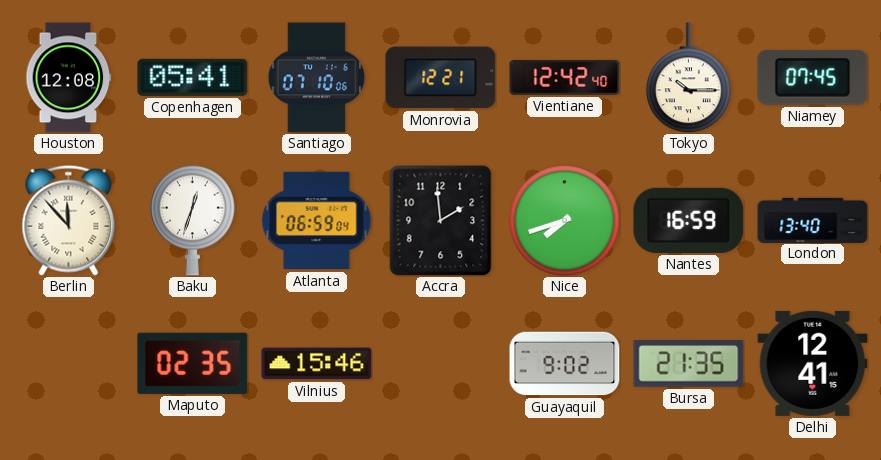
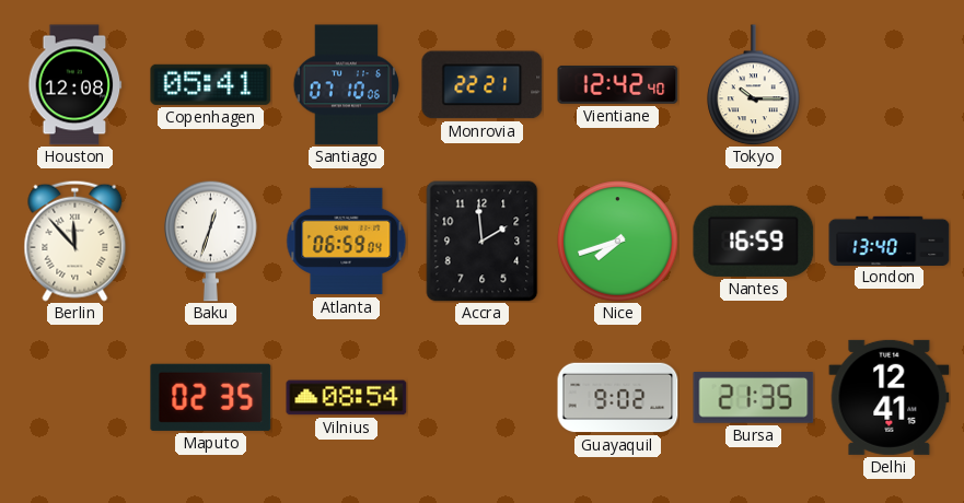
Monrovia: 12:21 -> 22:21 (483, 85)
Niamey: 07:45 -> none (813, 77)
Vilnius: 15:46 -> 08:54 (347, 398)
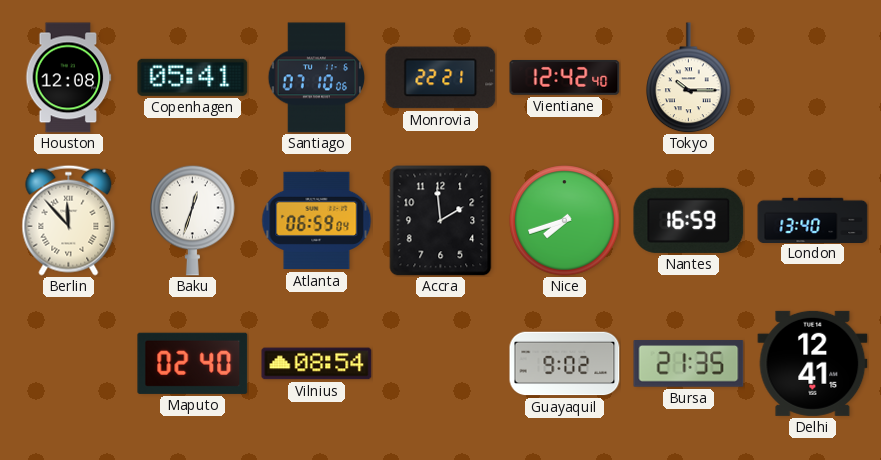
Maputo: 02:35 -> 02:40 (193, 363)
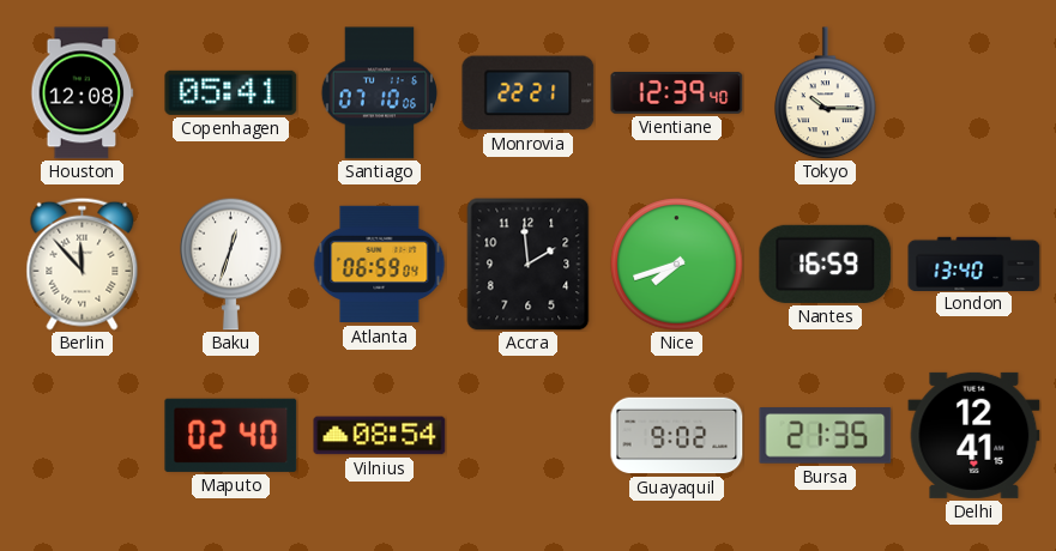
Vientiane: 12:42 -> 12:39 (677, 92)
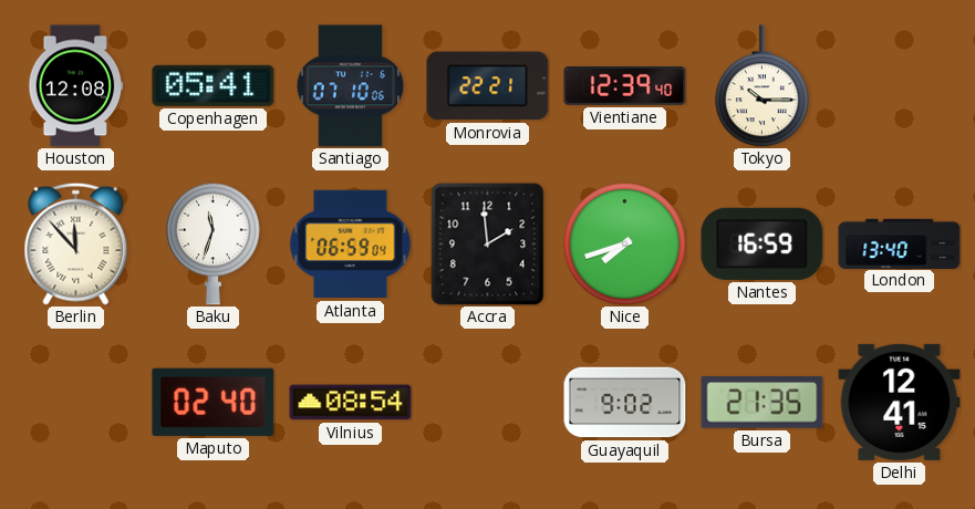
Baku: 12:33 -> 11:33 (214, 243)
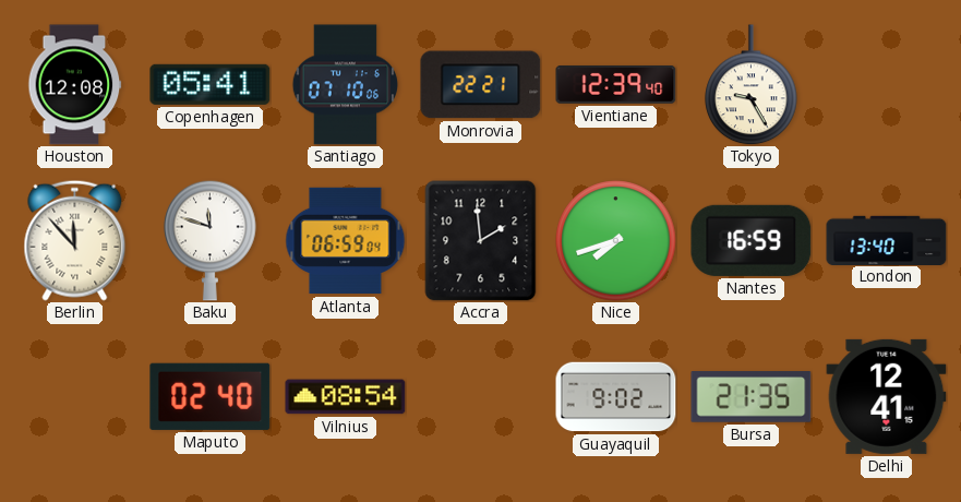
Tokyo: 10:15 -> 9:25 (752, 85)
Baku: 11:33 -> 11:48 (211, 240)
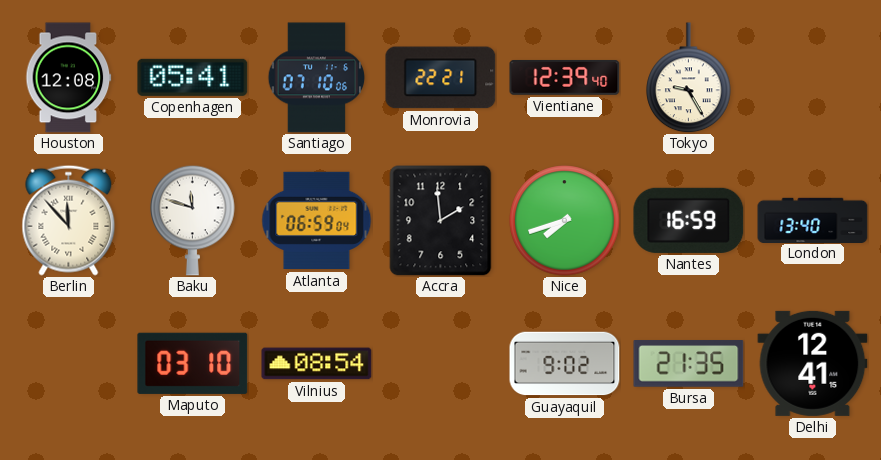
Maputo: 02:40 -> 03:10 (193, 363)
